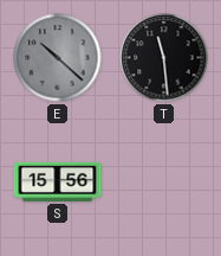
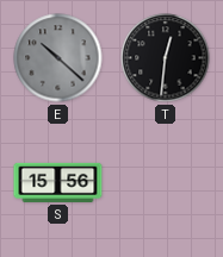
T: 11:29 -> 12:31 (166, 58)
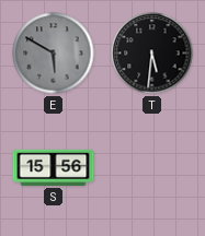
E: 10:22 -> 5:50 (54, 54)
T: 12:31 -> 5:31 (152, 54)
